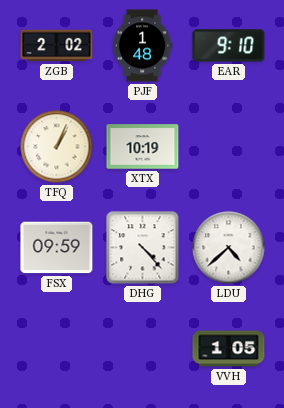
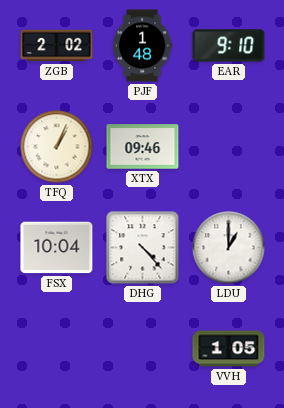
XTX: 10:19 -> 09:46 (143, 147)
FSX: 09:59 -> 10:04 (57, 248)
LDU: 4:38 -> 1:00 (229, 248)
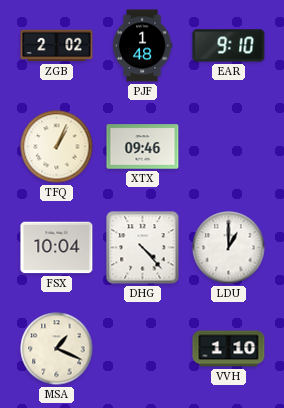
MSA: none -> 1:19 (57, 349)
VVH: 1:05 -> 1:10 (229, 349)
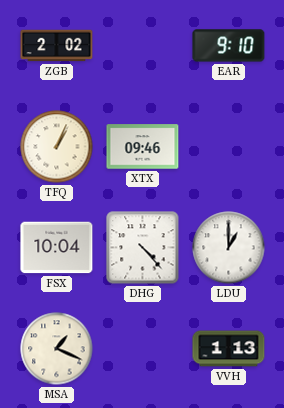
PJF: 1:48 -> none (142, 46)
VVH: 1:10 -> 1:13 (229, 349)
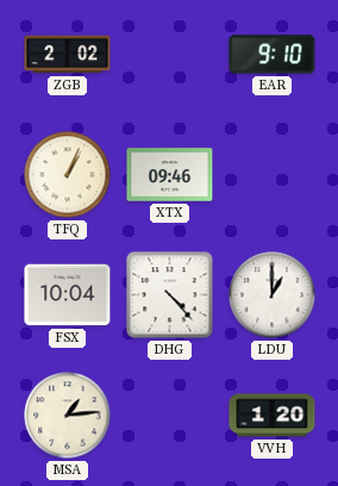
MSA: 1:19 -> 1:14 (68, 416)
VVH: 1:13 -> 1:20 (273, 416)
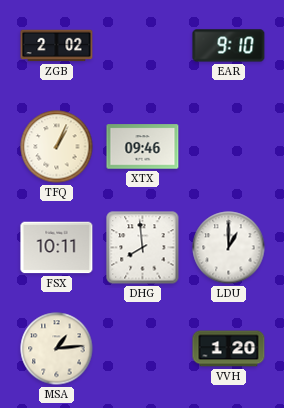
FSX: 10:04 -> 10:11 (57, 248)
DHG: 4:23 -> 7:59 (143, 248)
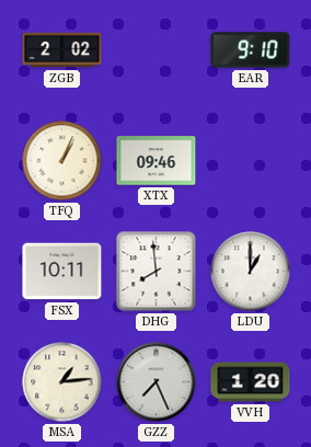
GZZ: none -> 7:26 (157, 382)
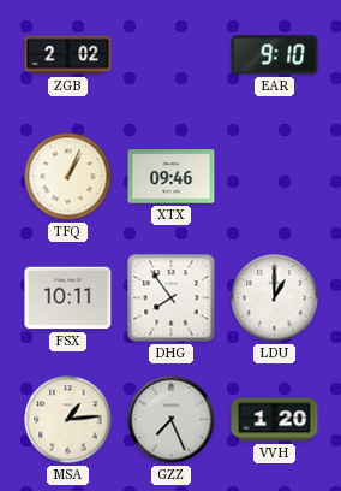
DHG: 7:59 -> 7:54 (172, 298)
